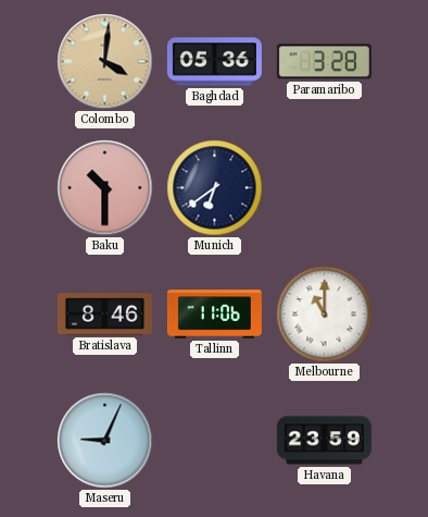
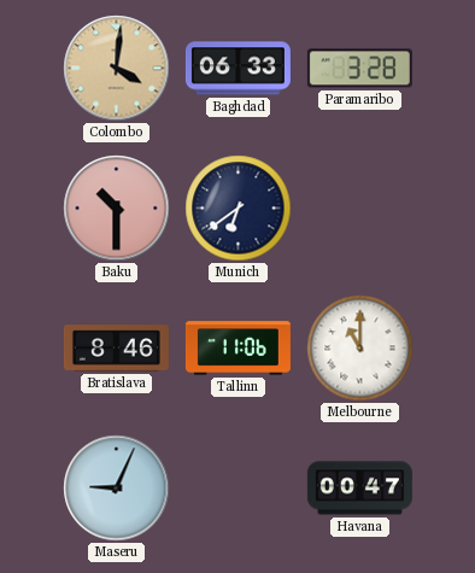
Baghdad: 05:36 -> 06:33 (237, 69)
Havana: 23:59 -> 00:47 (359, 489)
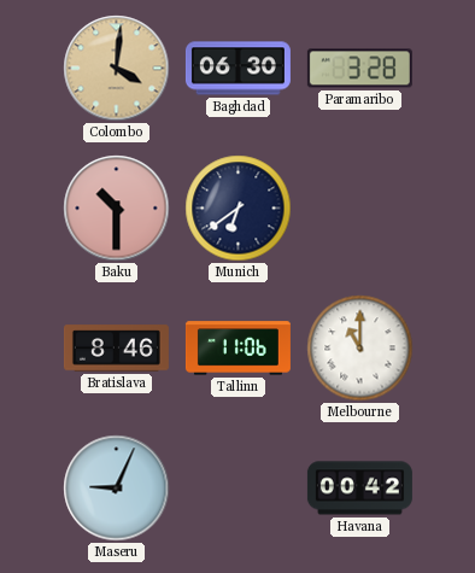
Baghdad: 06:33 -> 06:30 (237, 69)
Havana: 00:47 -> 00:42 (359, 489)
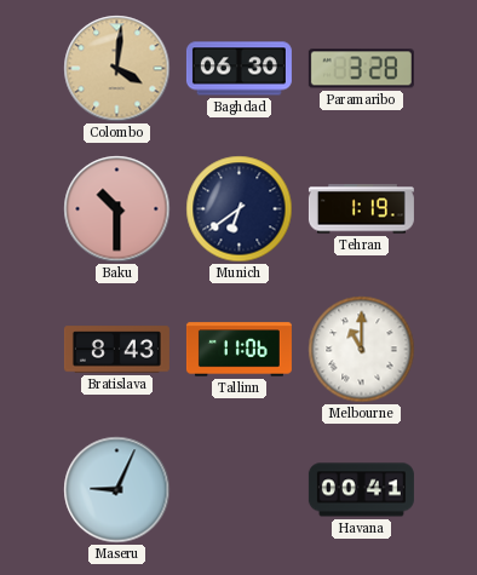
Tehran: none -> 1:19 (361, 209)
Bratislava: 8:46 -> 8:43 (116, 350)
Havana: 00:42 -> 00:41 (361, 490)
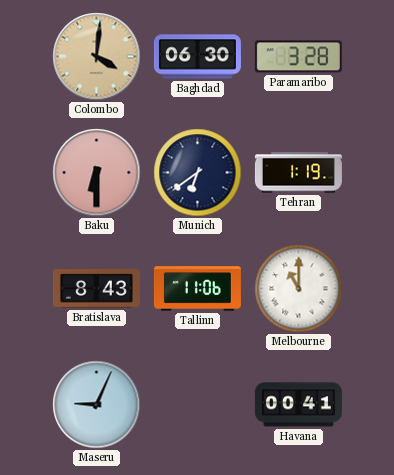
Baku: 10:30 -> 6:30 (97, 173)
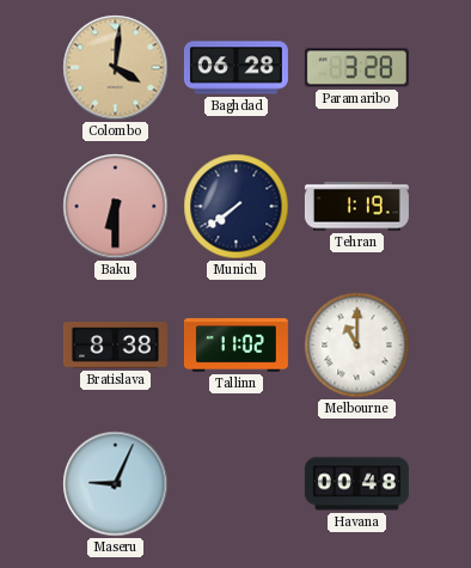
Baghdad: 06:30 -> 06:28 (235, 68)
Munich: 6:39 -> 7:39 (237, 207)
Bratislava: 8:43 -> 8:38 (115, 346)
Tallinn: 11:06 -> 11:02 (235, 346)
Havana: 00:41 -> 00:48 (356, 484)
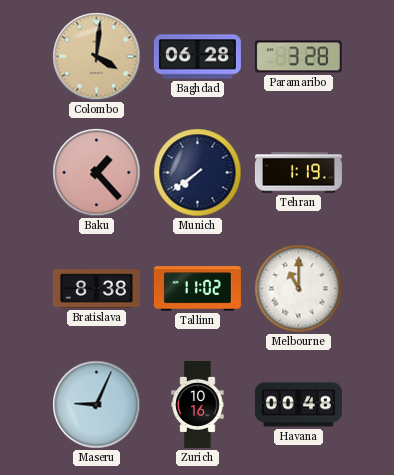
Baku: 6:30 -> 1:23 (97, 173)
Zurich: none -> 10:16 (198, 404)
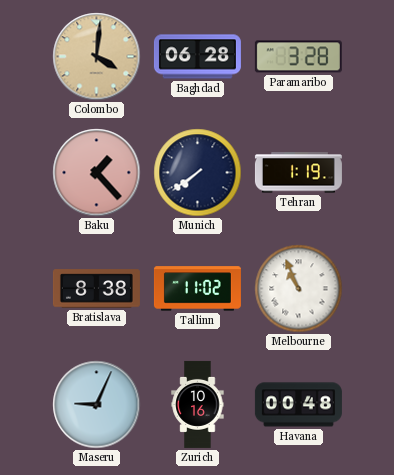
Melbourne: 11:00 -> 10:56 (299, 289)
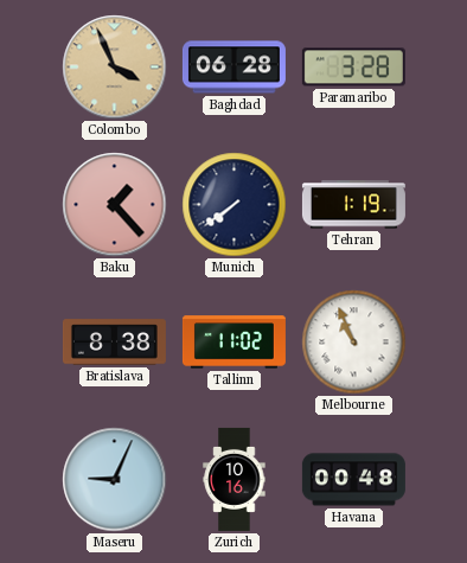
Colombo: 4:01 -> 3:56 (115, 68)
